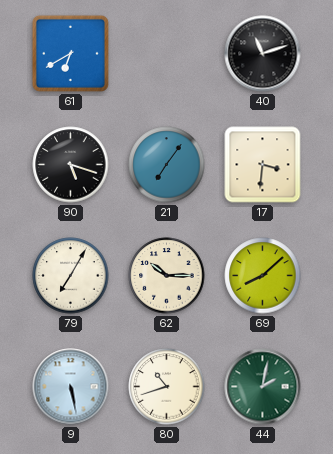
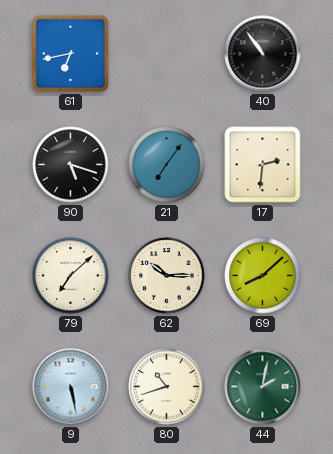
61: 6:40 -> 6:43 (70, 53)
40: 11:12 -> 10:54 (263, 54)
17: 3:31 -> 2:31 (263, 165)
79: 7:05 -> 7:08 (71, 276)
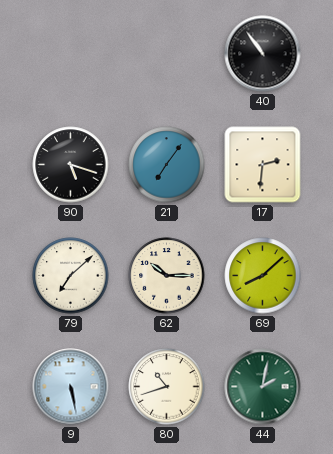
61: 6:43 -> none (70, 53)
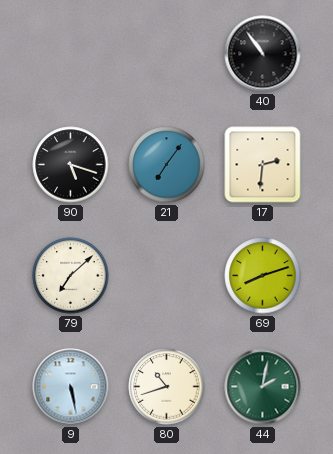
62: 10:15 -> none (167, 276)
69: 8:08 -> 8:12 (263, 276)
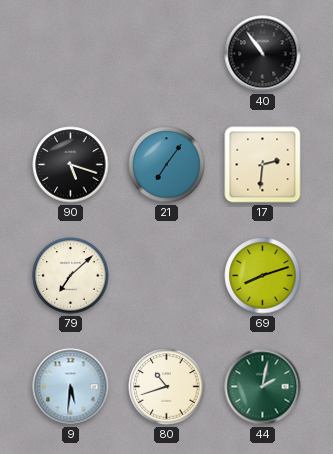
9: 5:28 -> 5:31 (71, 387)
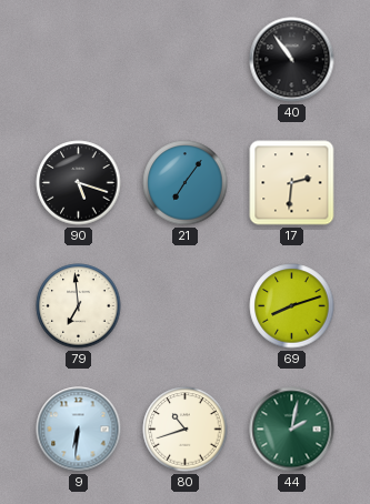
79: 7:08 -> 6:59 (79, 306)
9: 5:31 -> 6:31 (79, 430)
